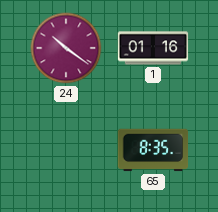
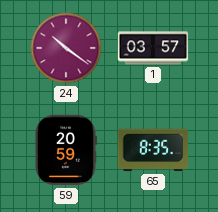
1: 01:16 -> 03:57 (153, 48)
59: none -> 20:59 (65, 150)
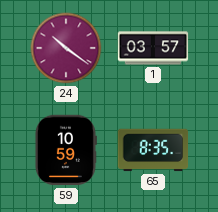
59: 20:59 -> 10:59 (65, 150)
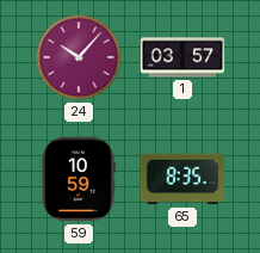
24: 10:21 -> 10:07 (79, 57)
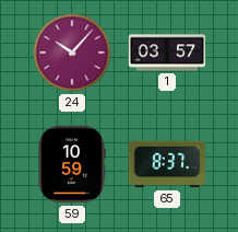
65: 8:35 -> 8:37 (167, 164)
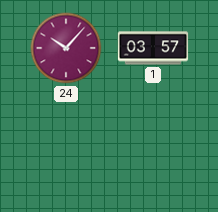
59: 10:59 -> none (71, 164)
65: 8:37 -> none (167, 164)
